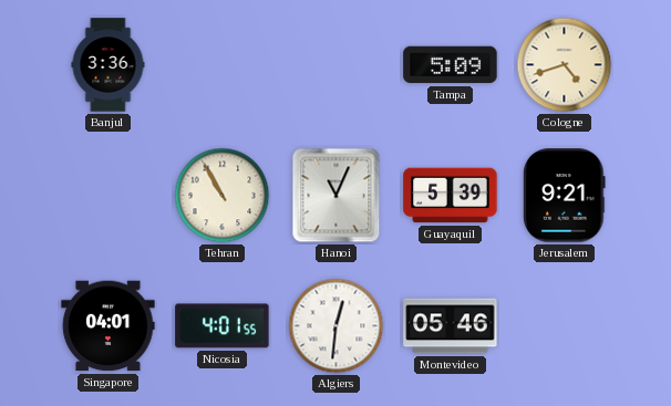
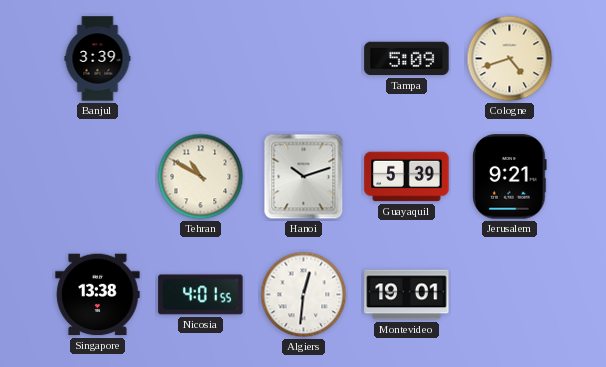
Banjul: 3:36 -> 3:39 (98, 59)
Tehran: 10:55 -> 10:50 (201, 177)
Hanoi: 11:04 -> 10:12 (304, 177)
Singapore: 04:01 -> 13:38 (98, 295)
Montevideo: 05:46 -> 19:01 (407, 295)
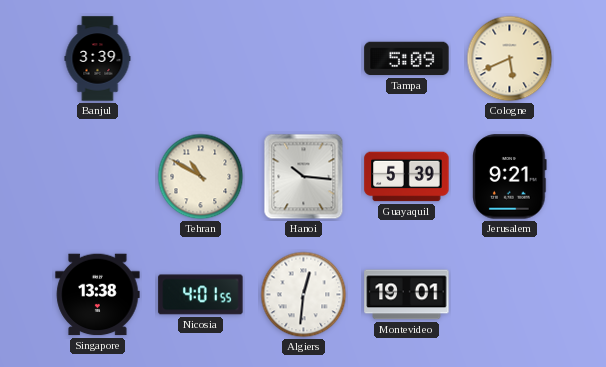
Cologne: 4:42 -> 5:41 (510, 59)
Hanoi: 10:12 -> 10:16 (304, 177)
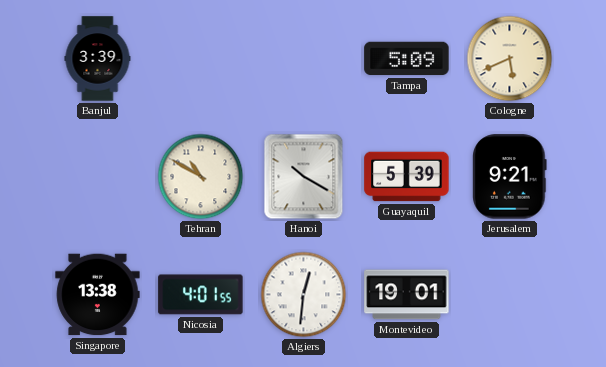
Hanoi: 10:16 -> 10:20 (304, 177)
